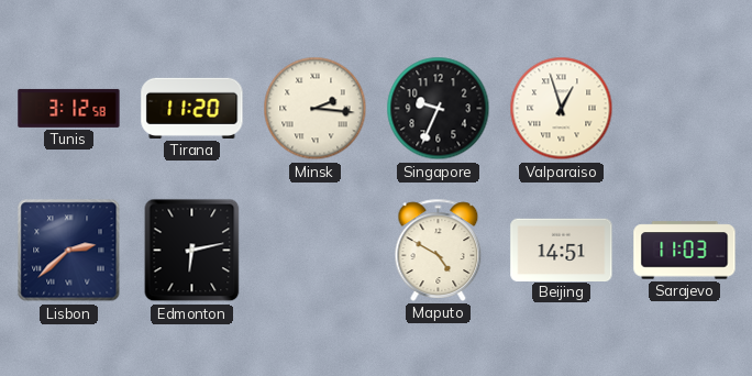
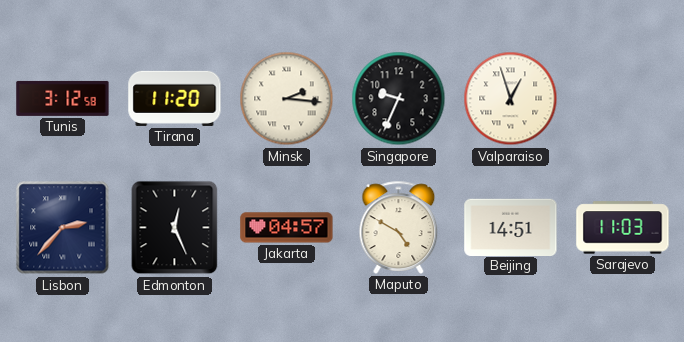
Lisbon: 2:38 -> 2:37 (63, 228)
Edmonton: 6:13 -> 12:26 (175, 228)
Jakarta: none -> 04:57 (287, 228)
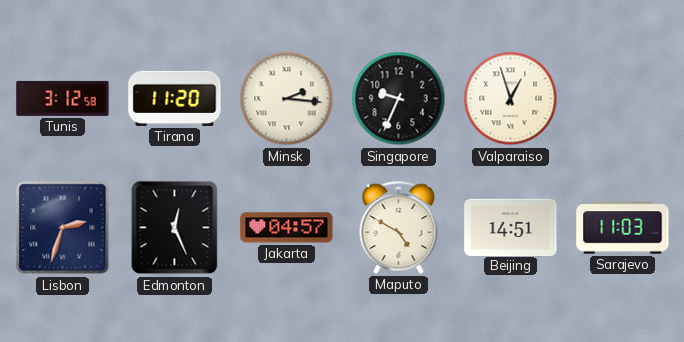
Lisbon: 2:37 -> 2:33 (63, 228)
